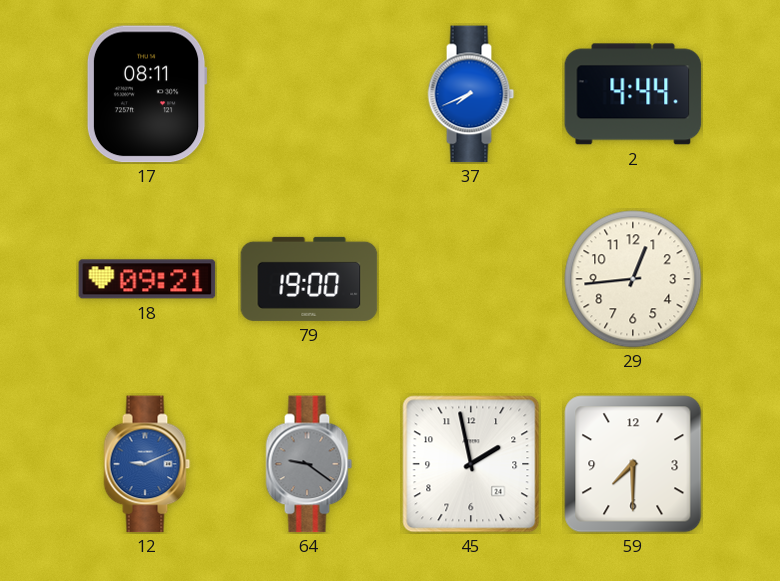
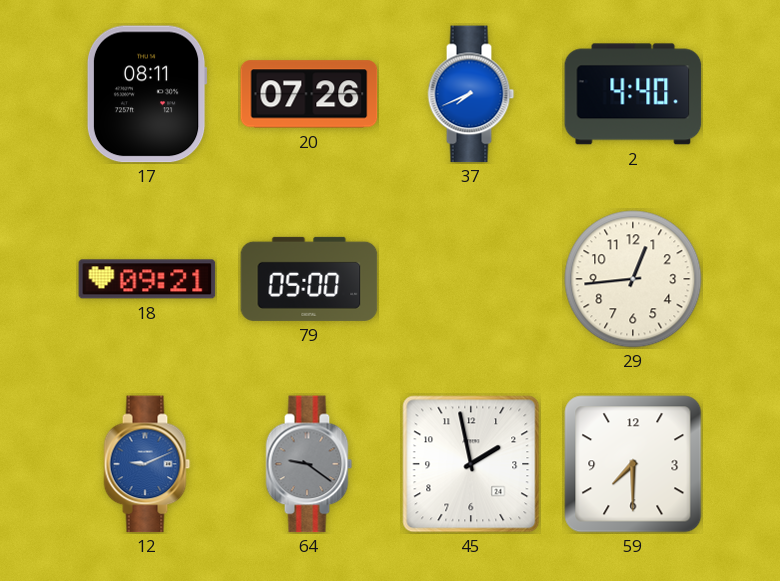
20: none -> 07:26 (309, 94)
2: 4:44 -> 4:40 (633, 94)
79: 19:00 -> 05:00 (309, 279)
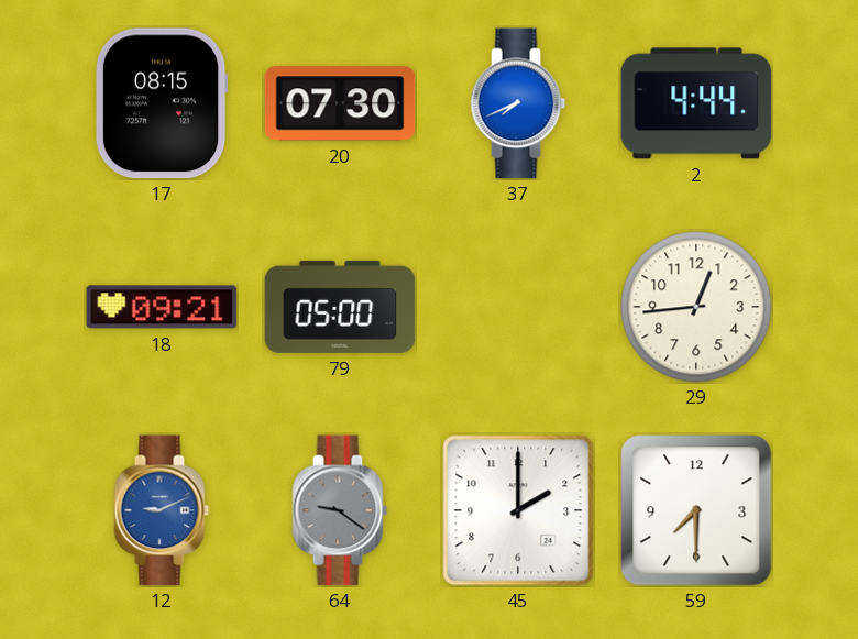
17: 08:11 -> 08:15 (162, 103)
20: 07:26 -> 07:30 (340, 103)
2: 4:40 -> 4:44 (696, 103)
45: 1:58 -> 2:00 (518, 510)
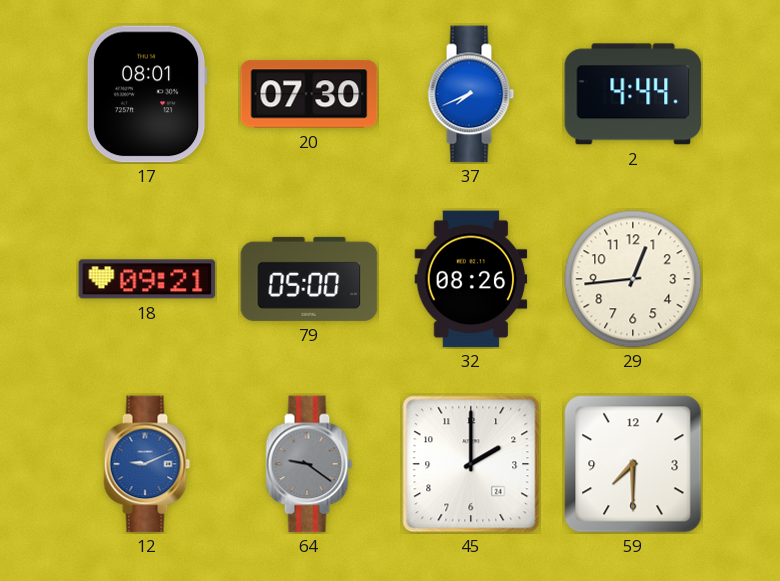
17: 08:15 -> 08:01 (147, 94)
32: none -> 08:26 (471, 279)
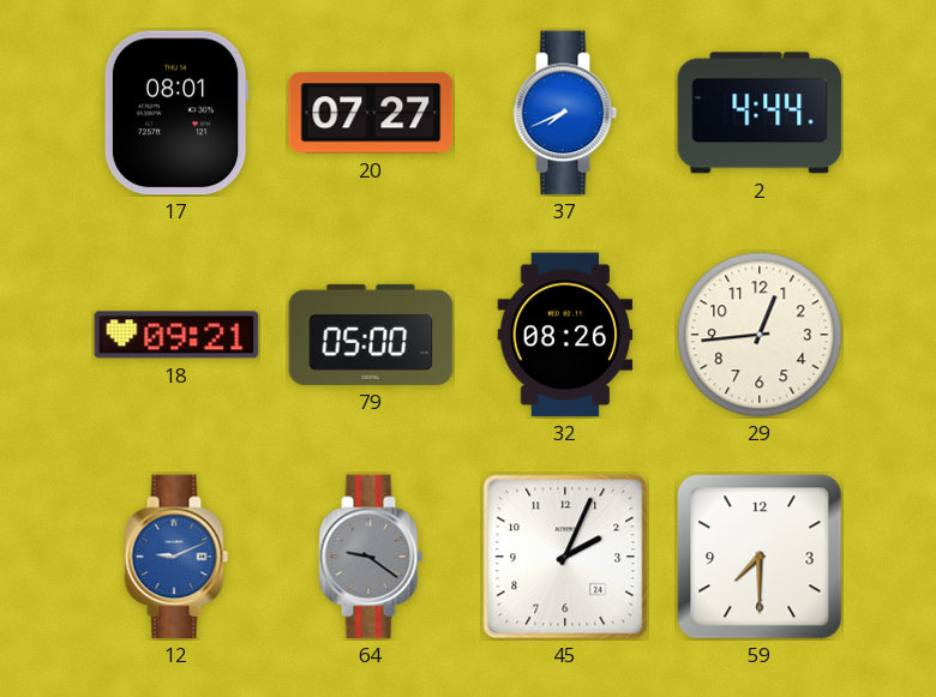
20: 07:30 -> 07:27 (371, 113)
45: 2:00 -> 2:04 (565, 557)
